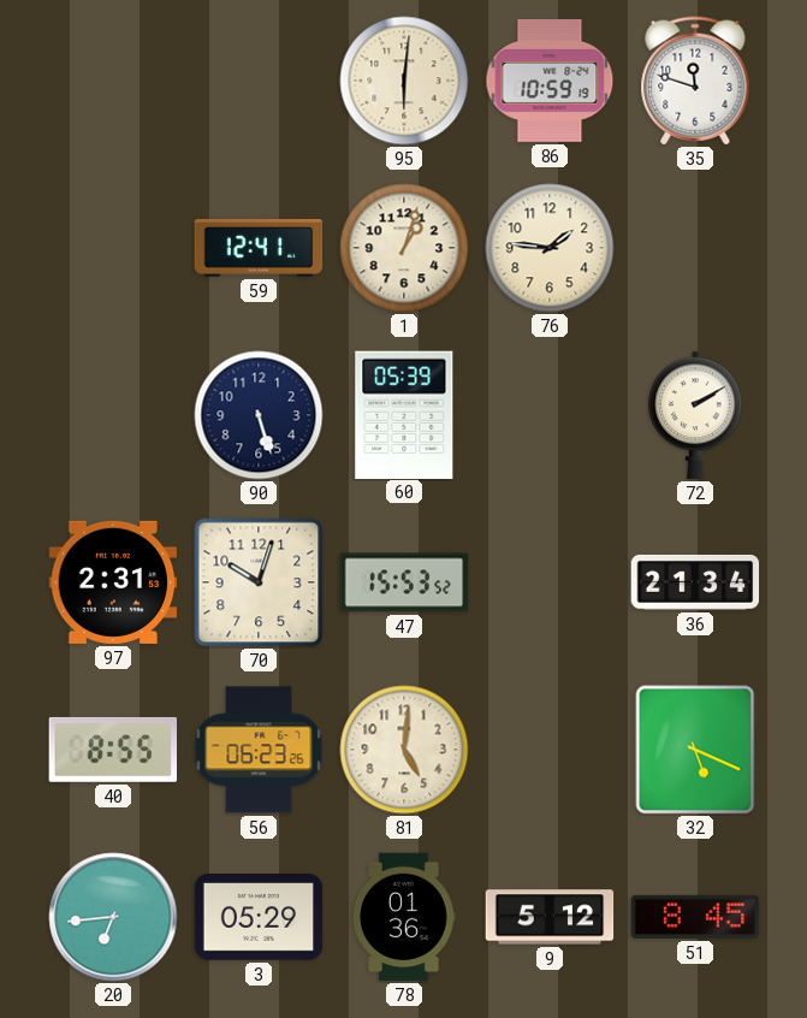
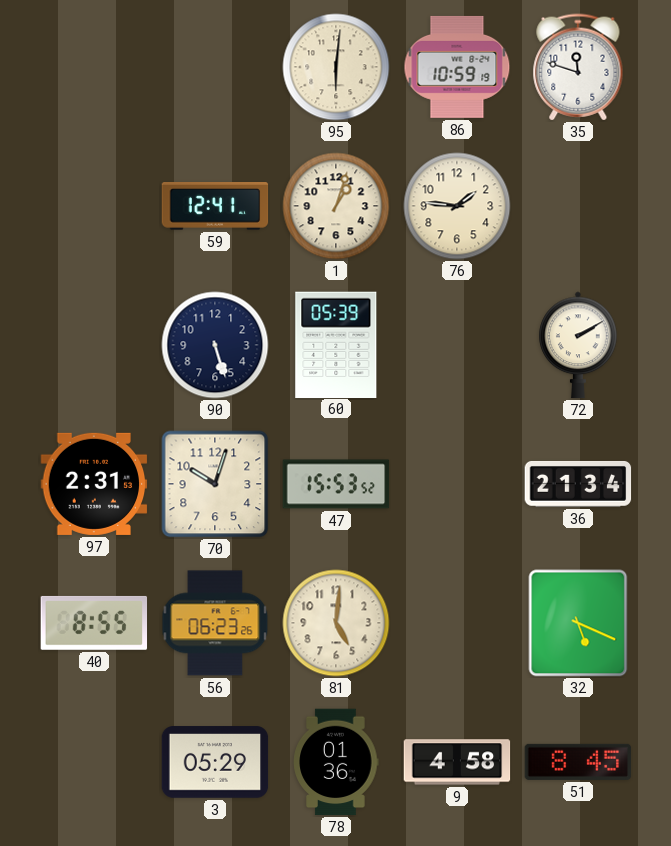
20: 6:44 -> none (113, 917)
9: 5:12 -> 4:58 (457, 762)
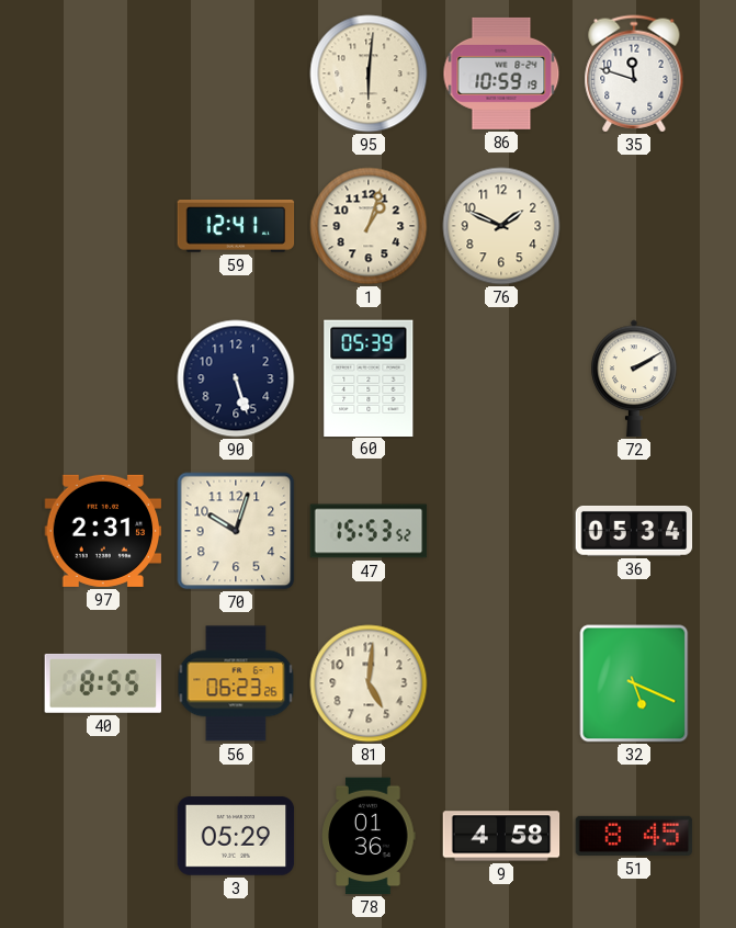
76: 1:46 -> 1:49 (501, 226)
36: 21:34 -> 05:34 (634, 531)
